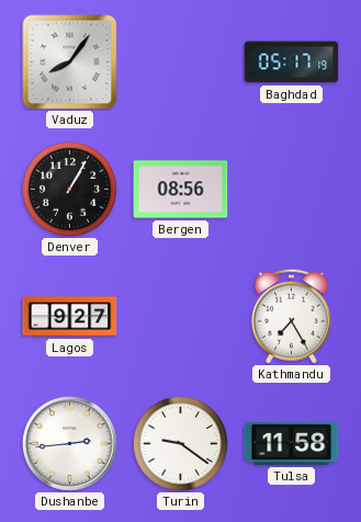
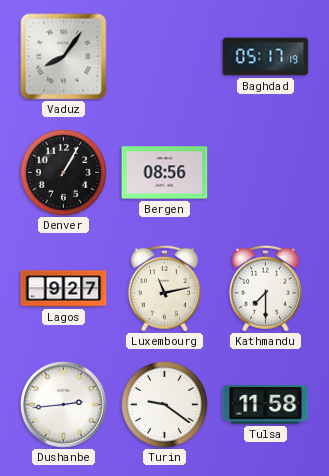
Luxembourg: none -> 11:13 (164, 288)
Kathmandu: 7:25 -> 7:30 (265, 288)
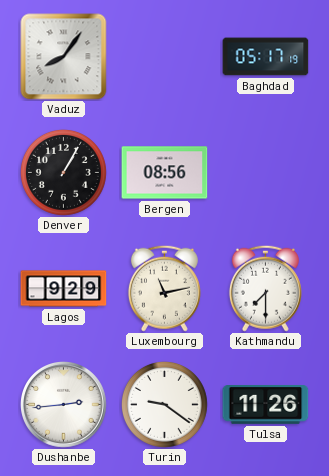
Lagos: 9:27 -> 9:29 (64, 289)
Tulsa: 11:58 -> 11:26 (266, 405)
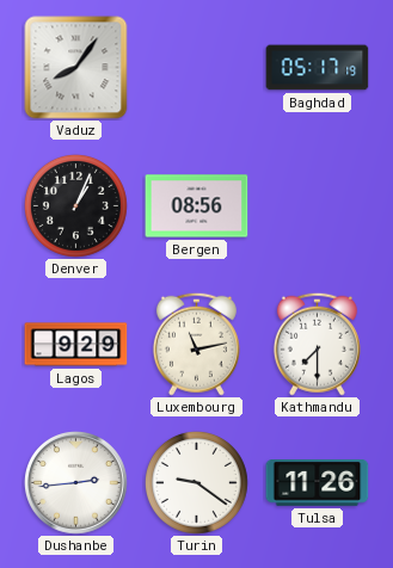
Denver: 1:05 -> 1:04 (75, 205)
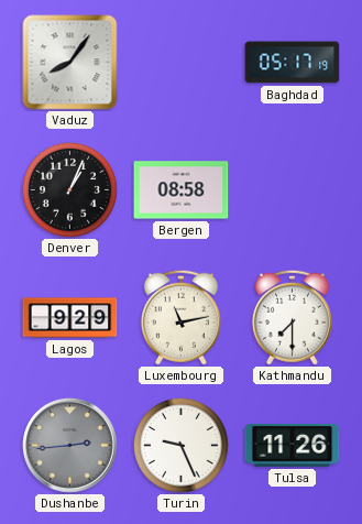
Bergen: 08:56 -> 08:58 (182, 190)
Dushanbe dial: white -> grey (70, 446)
Turin: 9:21 -> 9:26 (180, 445)
